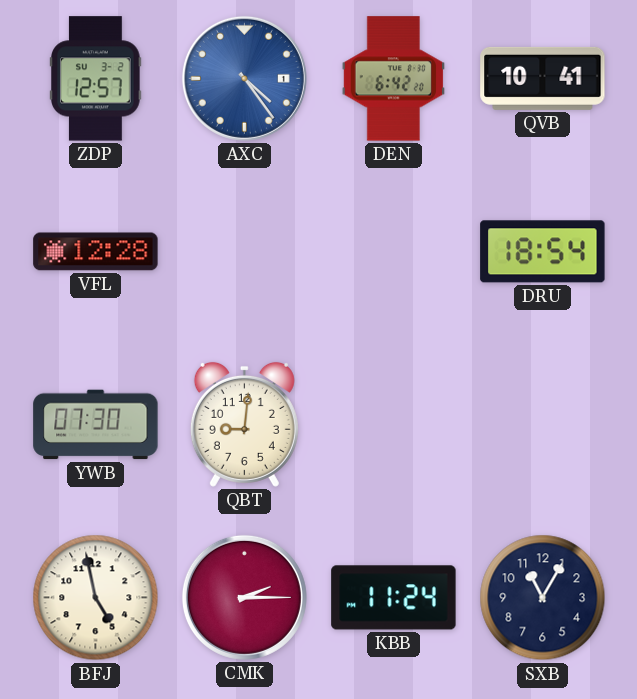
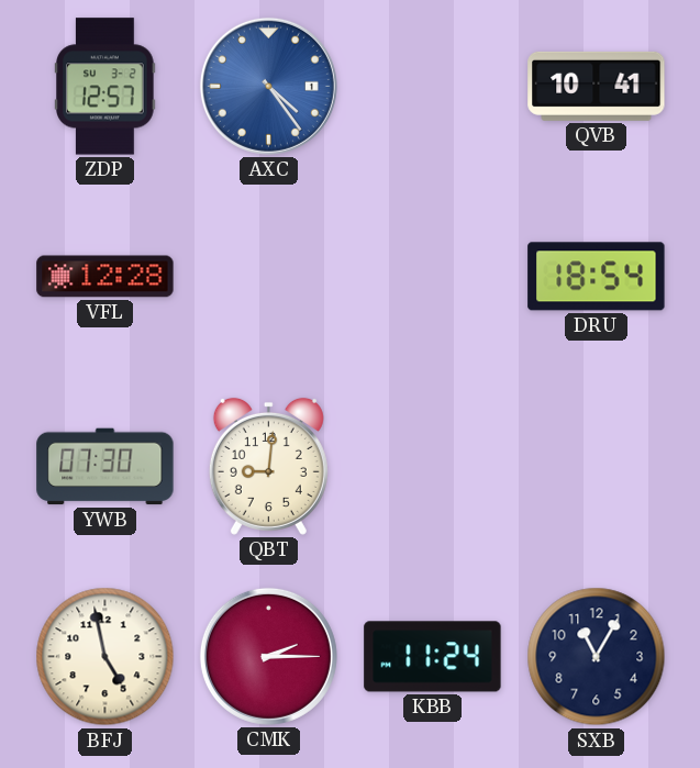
DEN: 6:42 -> none (393, 79)
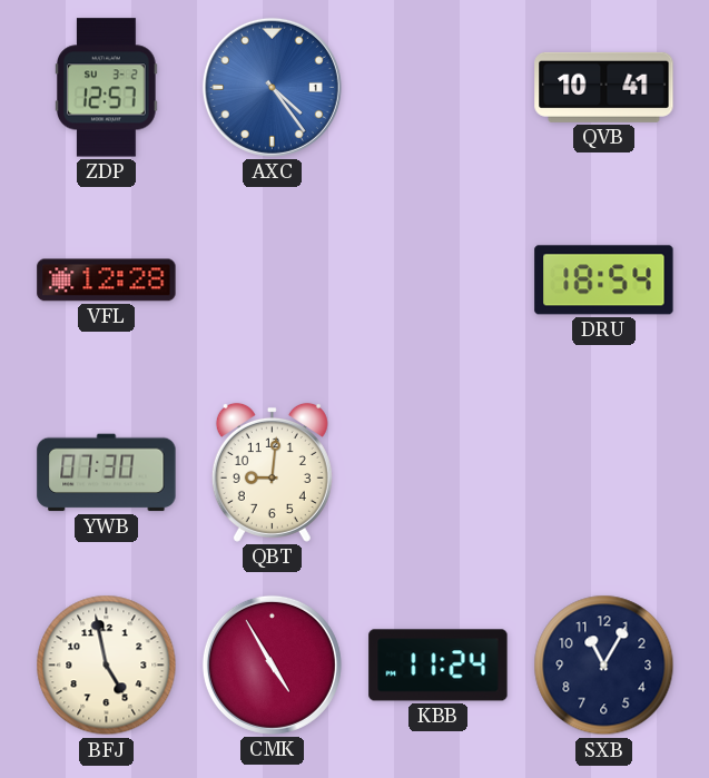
CMK: 2:15 -> 4:55 (272, 664)
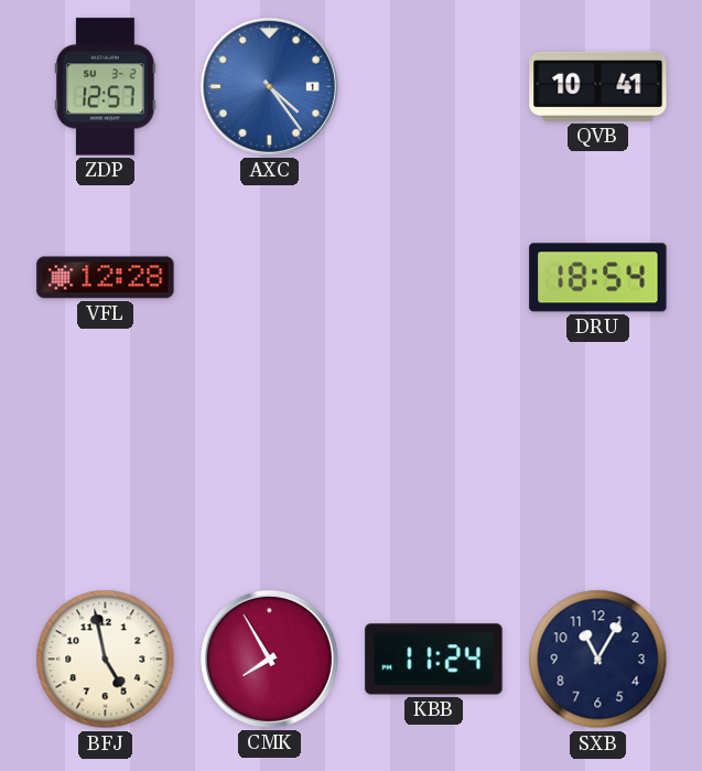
YWB: 07:30 -> none (107, 473)
QBT: 9:01 -> none (272, 472)
CMK: 4:55 -> 7:55 (269, 658)
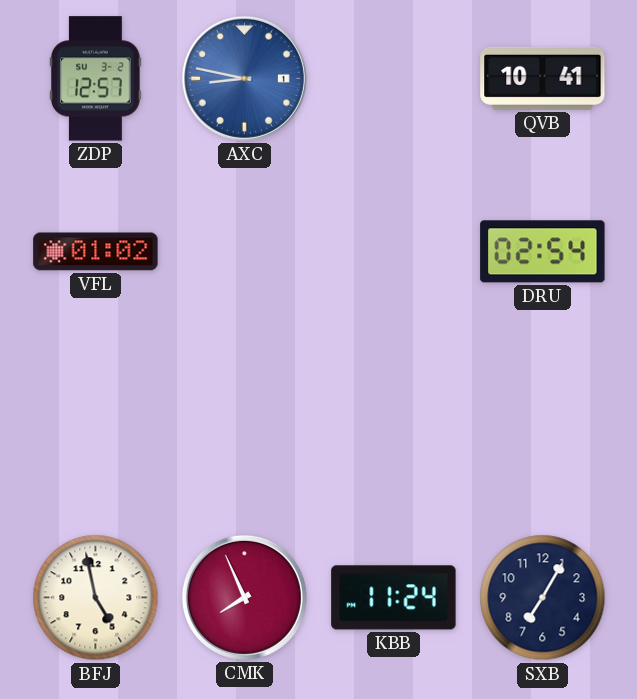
AXC: 4:24 -> 8:47 (244, 78)
VFL: 12:28 -> 01:02 (96, 252)
DRU: 18:54 -> 02:54 (543, 252)
CMK: 7:55 -> 7:56 (244, 597)
SXB: 11:05 -> 7:05 (543, 598)
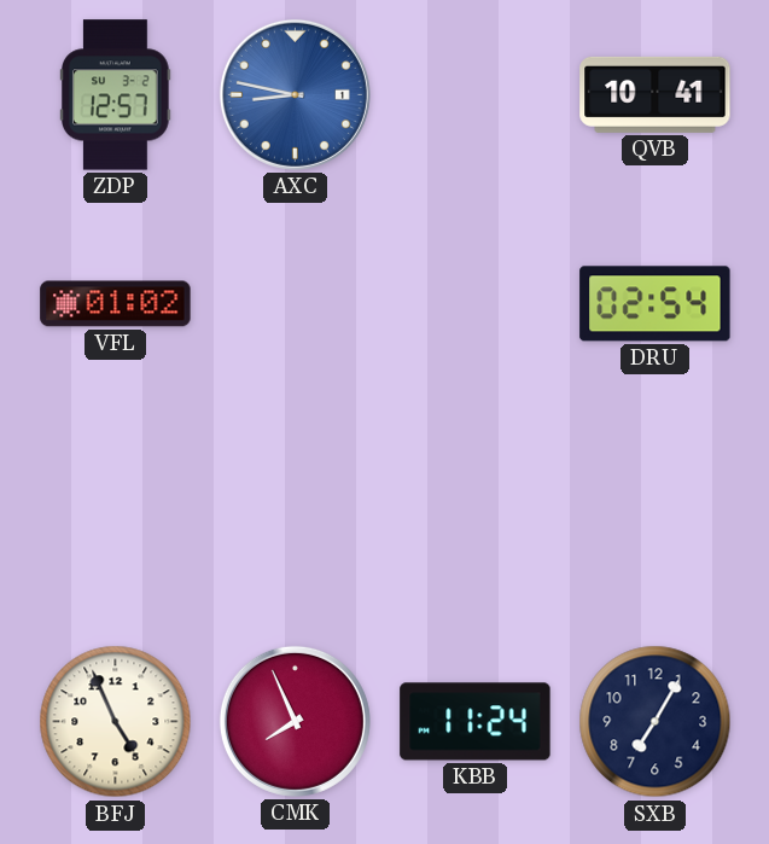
BFJ: 4:58 -> 4:56 (116, 722)
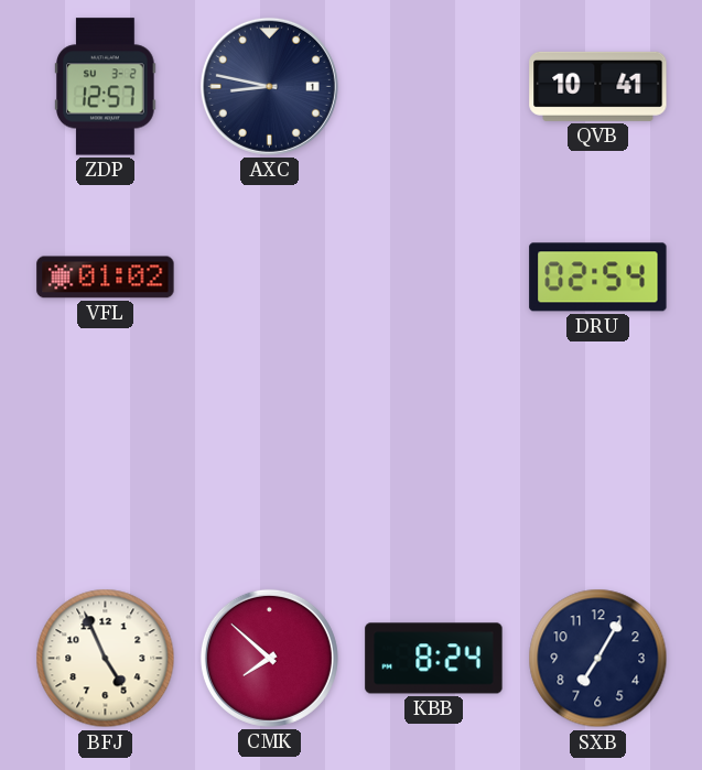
AXC dial: blue -> navy (269, 86)
CMK: 7:56 -> 7:52 (269, 658)
KBB: 11:24 -> 8:24 (434, 659)
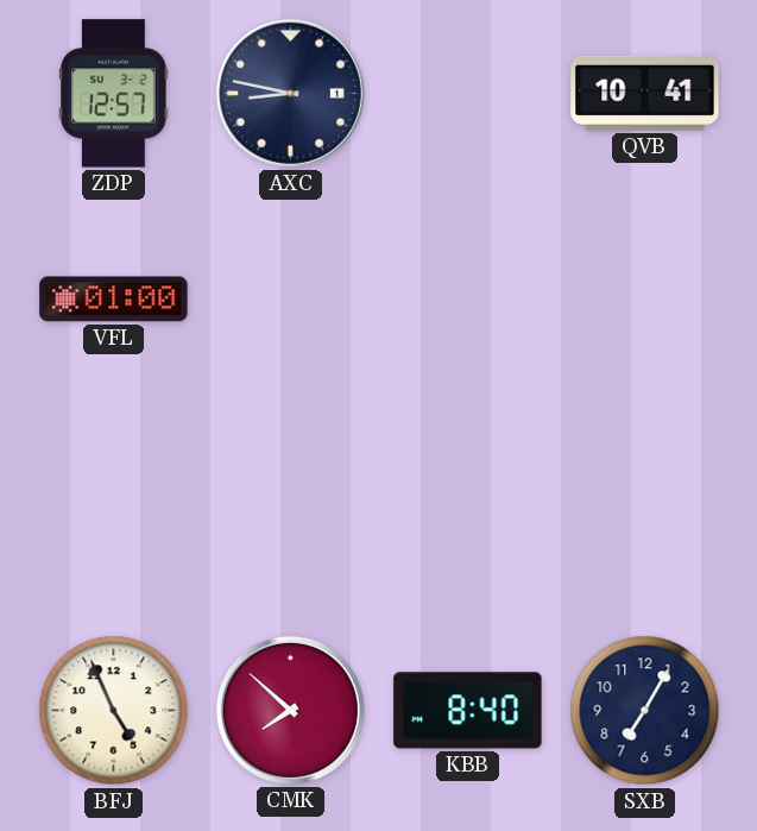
VFL: 01:02 -> 01:00 (114, 300)
DRU: 02:54 -> none (598, 278)
KBB: 8:24 -> 8:40 (468, 711)
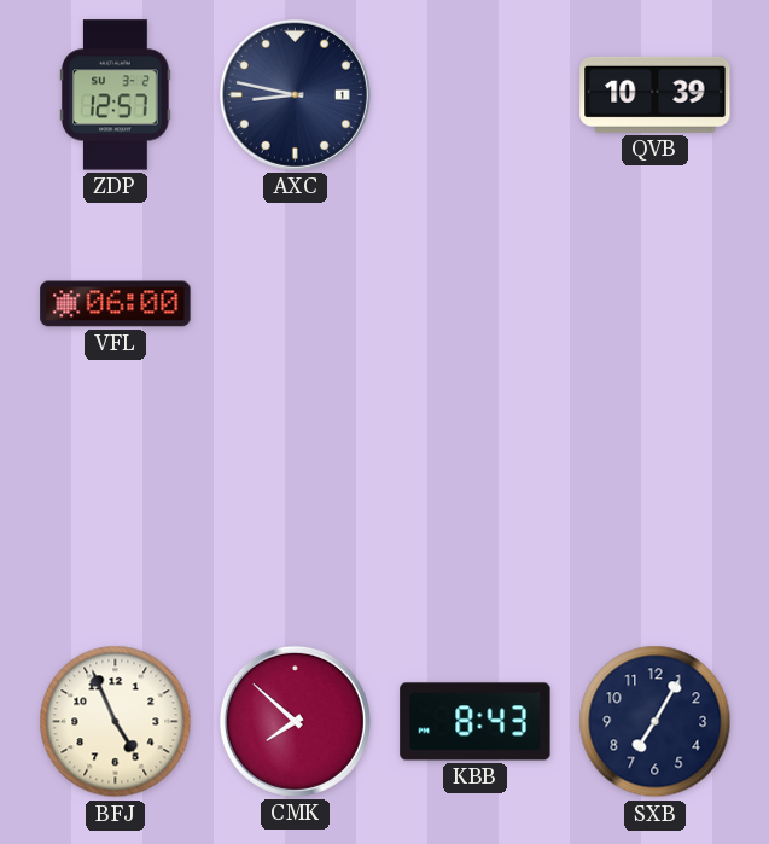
QVB: 10:41 -> 10:39 (656, 94)
VFL: 01:00 -> 06:00 (116, 304)
KBB: 8:40 -> 8:43 (476, 722)
